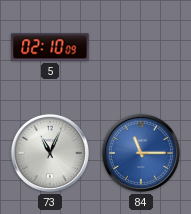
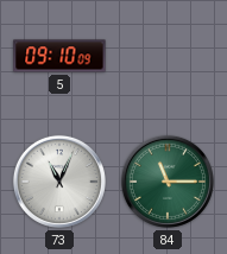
5: 02:10 -> 09:10 (59, 56)
84 dial: blue -> green (168, 182)
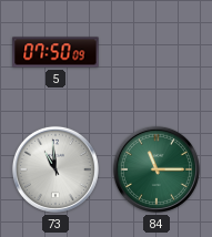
5: 09:10 -> 07:50 (55, 52)
73: 11:04 -> 10:59 (55, 169)
